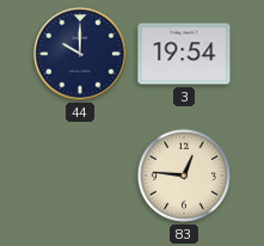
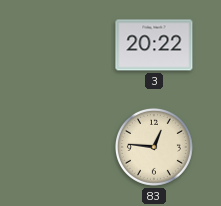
44: 10:00 -> none (80, 54)
3: 19:54 -> 20:22 (154, 45)
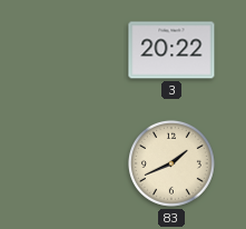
83: 12:46 -> 1:41 (171, 163)
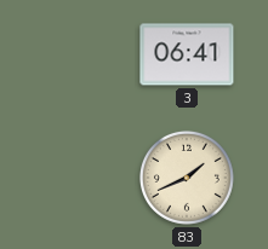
3: 20:22 -> 06:41 (187, 54)
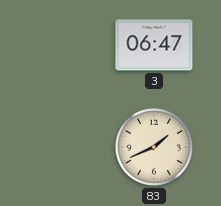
3: 06:41 -> 06:47 (154, 45)
